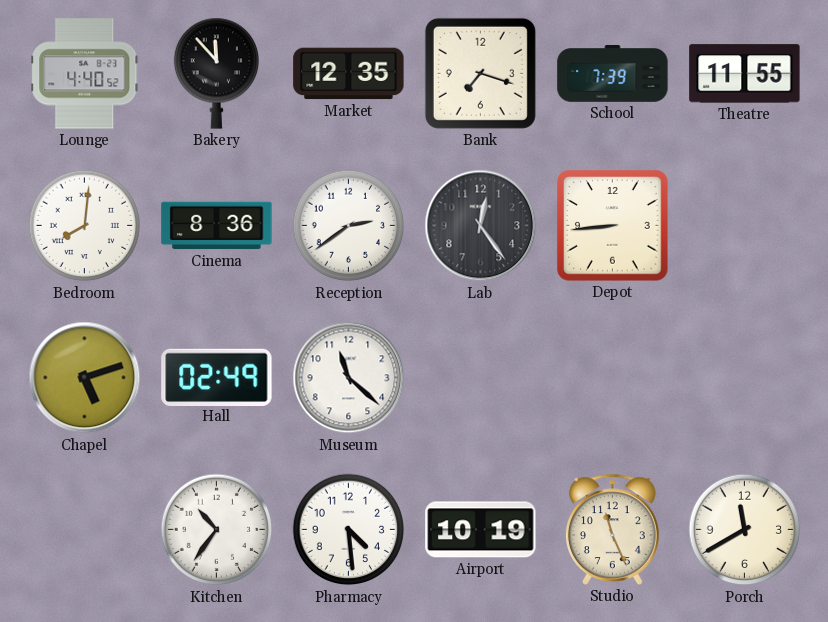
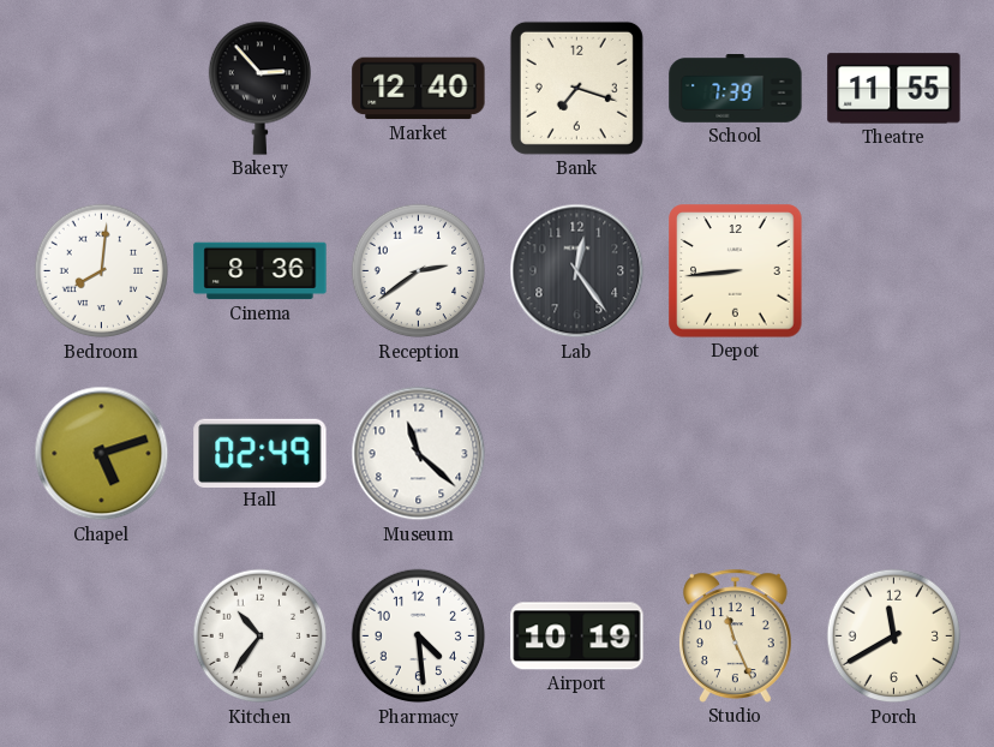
Lounge: 4:40 -> none (85, 74)
Bakery: 11:53 -> 2:53 (259, 88)
Market: 12:35 -> 12:40 (419, 89)
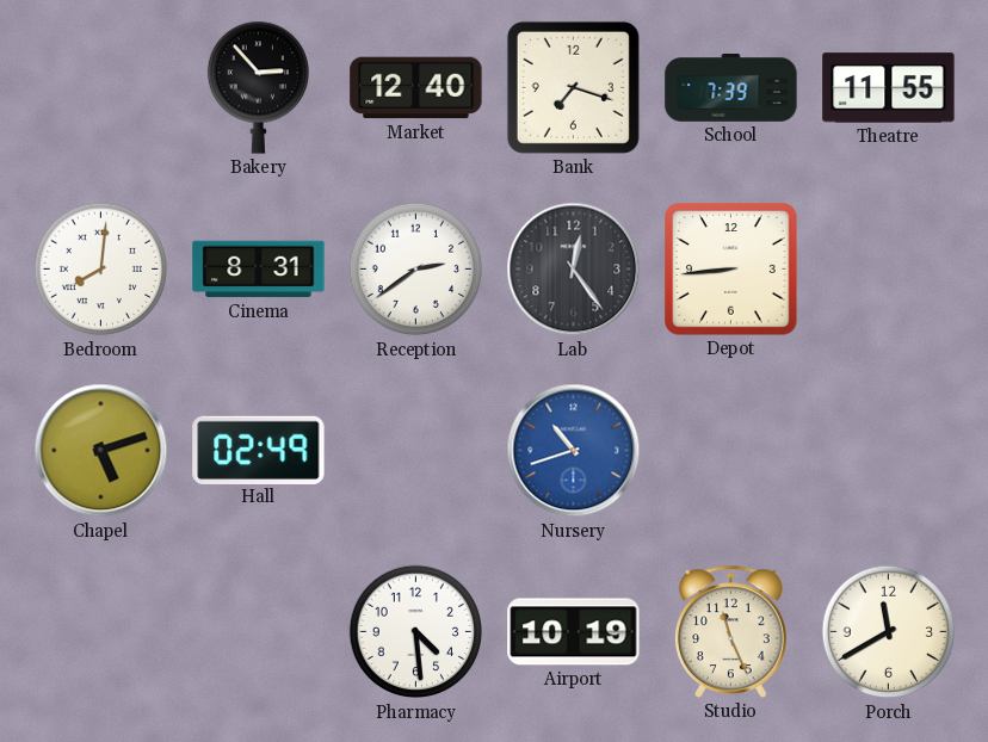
Cinema: 8:36 -> 8:31 (259, 270)
Museum: 11:22 -> none (419, 454)
Nursery: none -> 10:42 (574, 451)
Kitchen: 10:36 -> none (261, 637)
